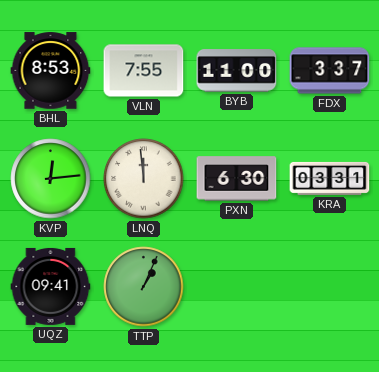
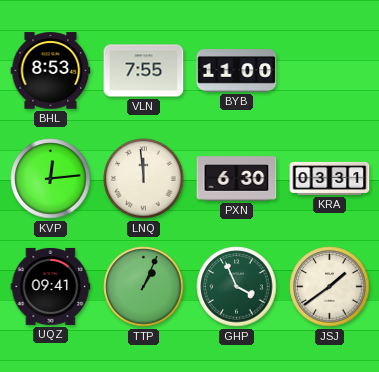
FDX: 3:37 -> none (330, 71)
GHP: none -> 3:56 (237, 287)
JSJ: none -> 1:39 (330, 287)
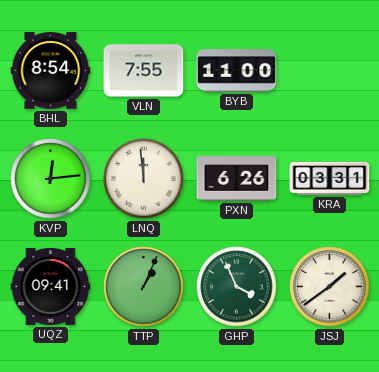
BHL: 8:53 -> 8:54 (51, 71)
PXN: 6:30 -> 6:26 (237, 179)
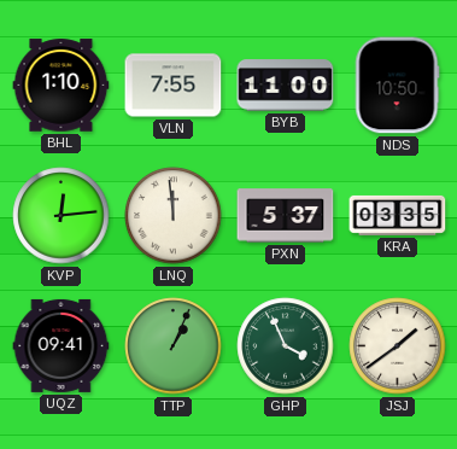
BHL: 8:54 -> 1:10 (61, 86)
NDS: none -> 10:50 (397, 86)
PXN: 6:26 -> 5:37 (286, 216)
KRA: 03:31 -> 03:35 (398, 215)
